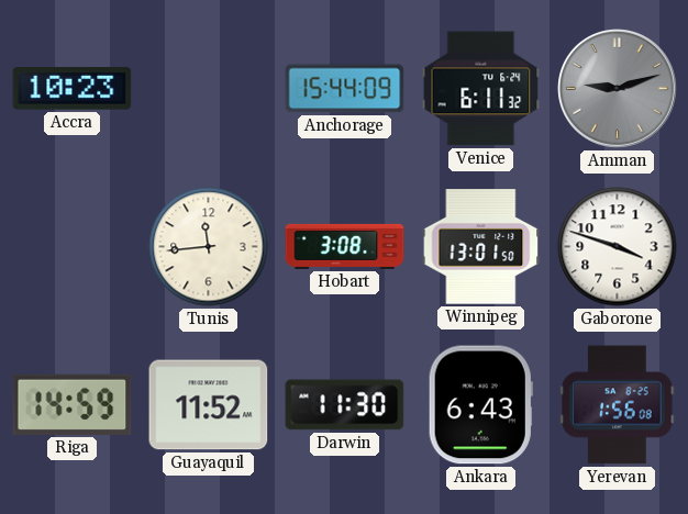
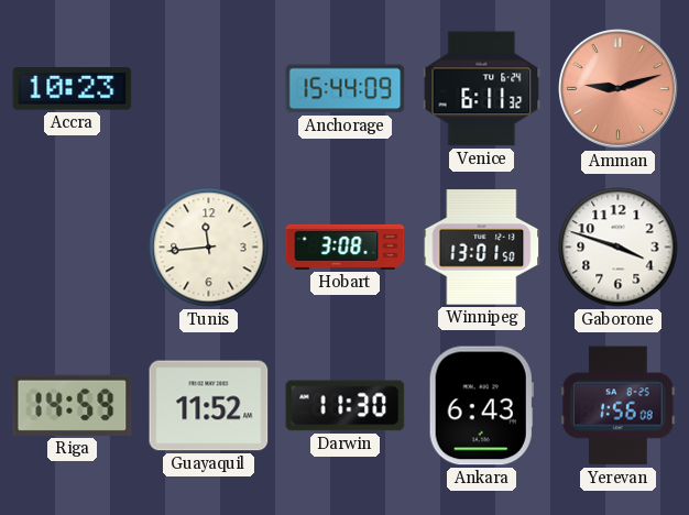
Amman dial: grey -> salmon (619, 89)
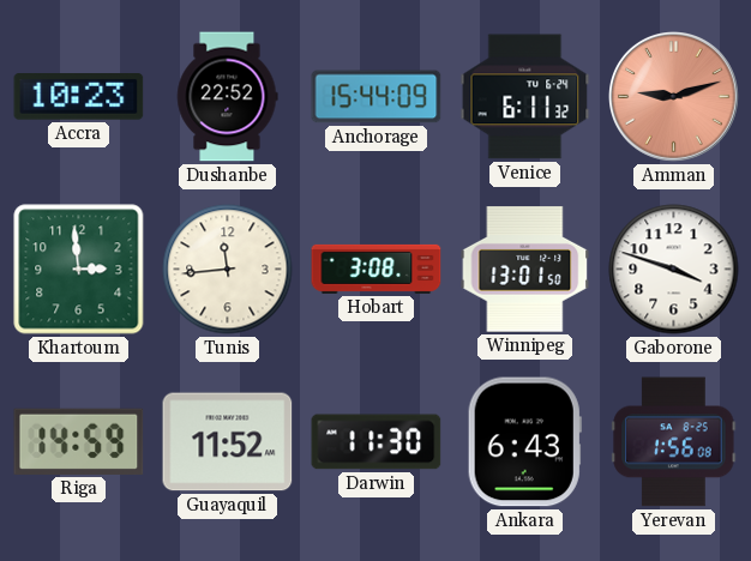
Dushanbe: none -> 22:52 (227, 97)
Khartoum: none -> 2:59 (79, 270)
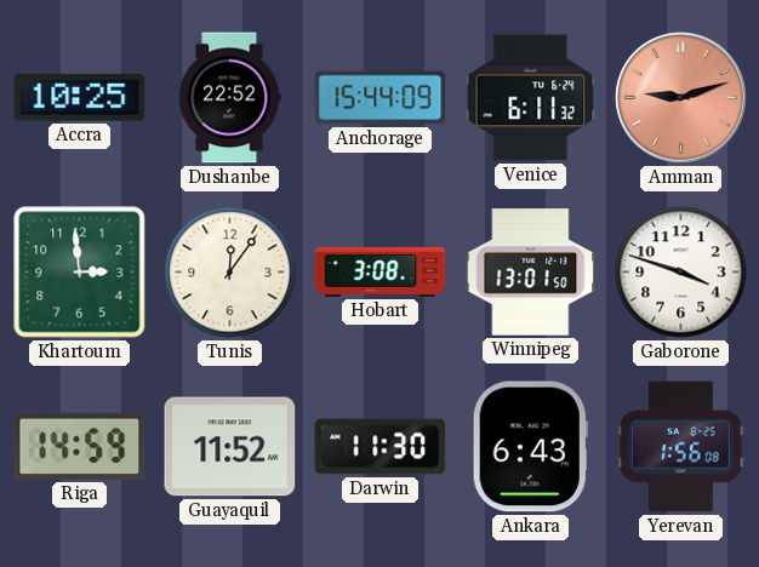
Accra: 10:23 -> 10:25 (80, 98)
Tunis: 11:44 -> 12:06 (230, 273)
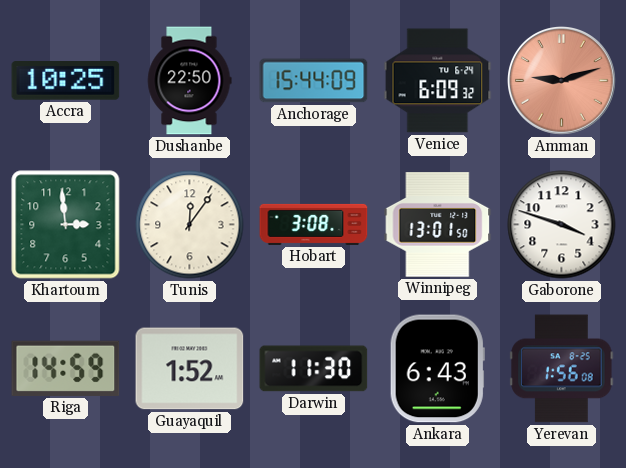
Dushanbe: 22:52 -> 22:50 (189, 81)
Venice: 6:11 -> 6:09 (438, 81)
Guayaquil: 11:52 -> 1:52 (190, 369)
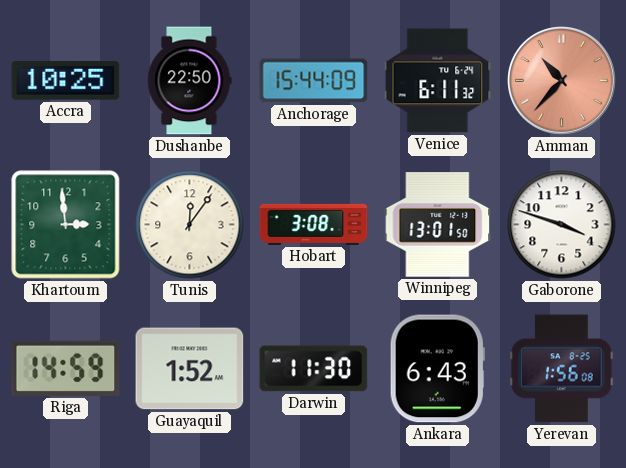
Venice: 6:09 -> 6:11 (438, 81)
Amman: 9:12 -> 10:37 (562, 81)
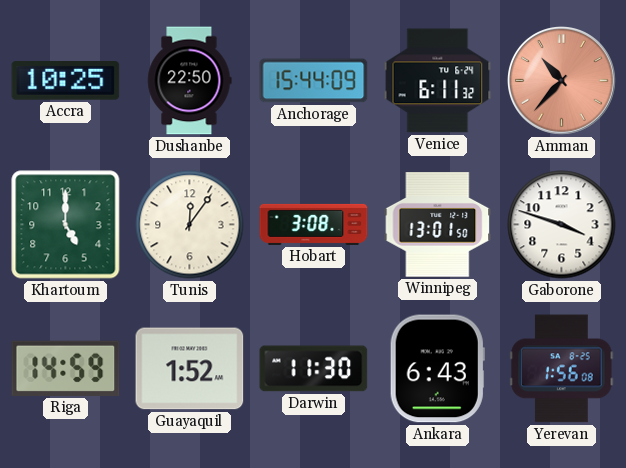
Khartoum: 2:59 -> 5:00 (66, 225)
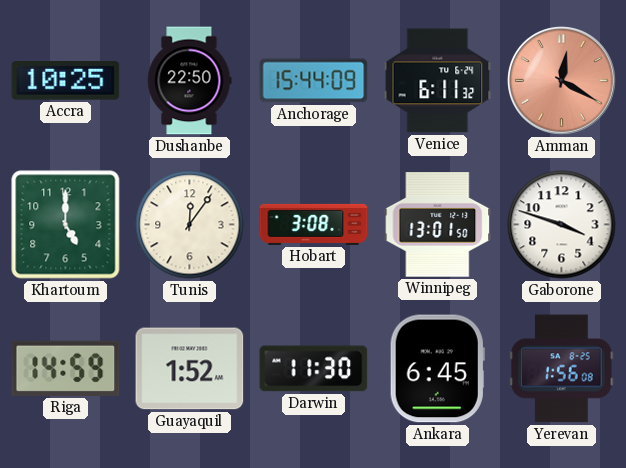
Amman: 10:37 -> 12:20 (562, 81)
Ankara: 6:43 -> 6:45 (437, 369)
